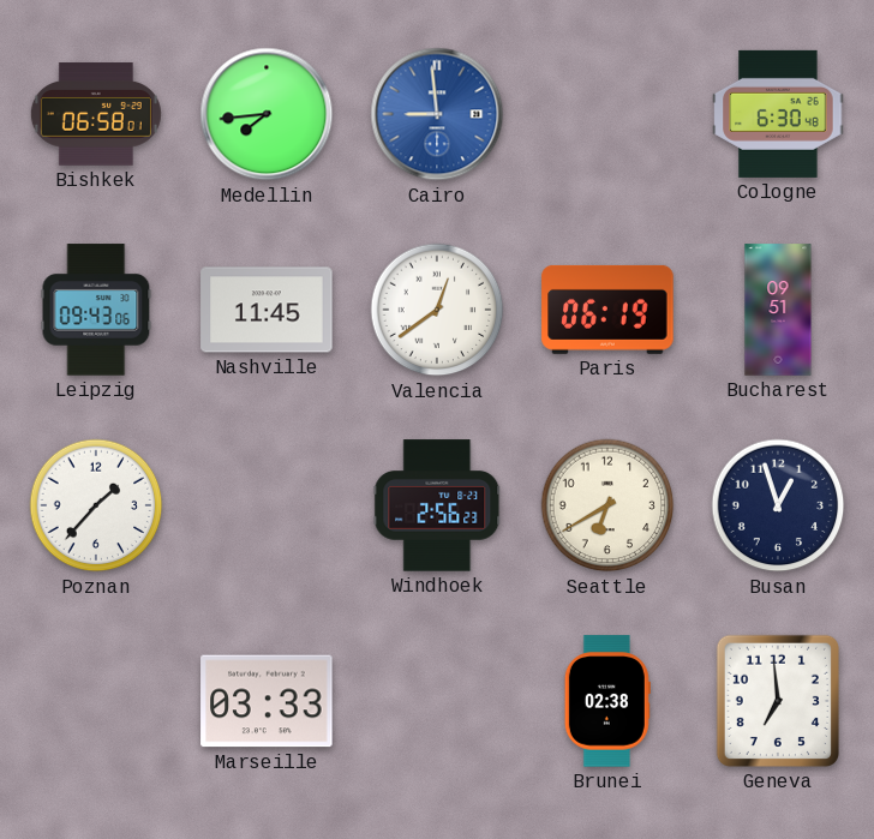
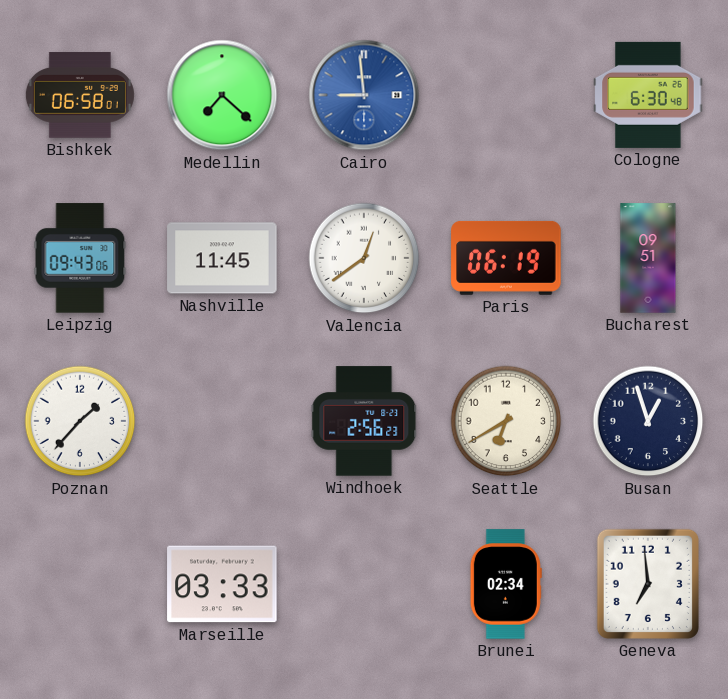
Medellin: 7:44 -> 7:22 (222, 95)
Brunei: 02:38 -> 02:34 (506, 584)
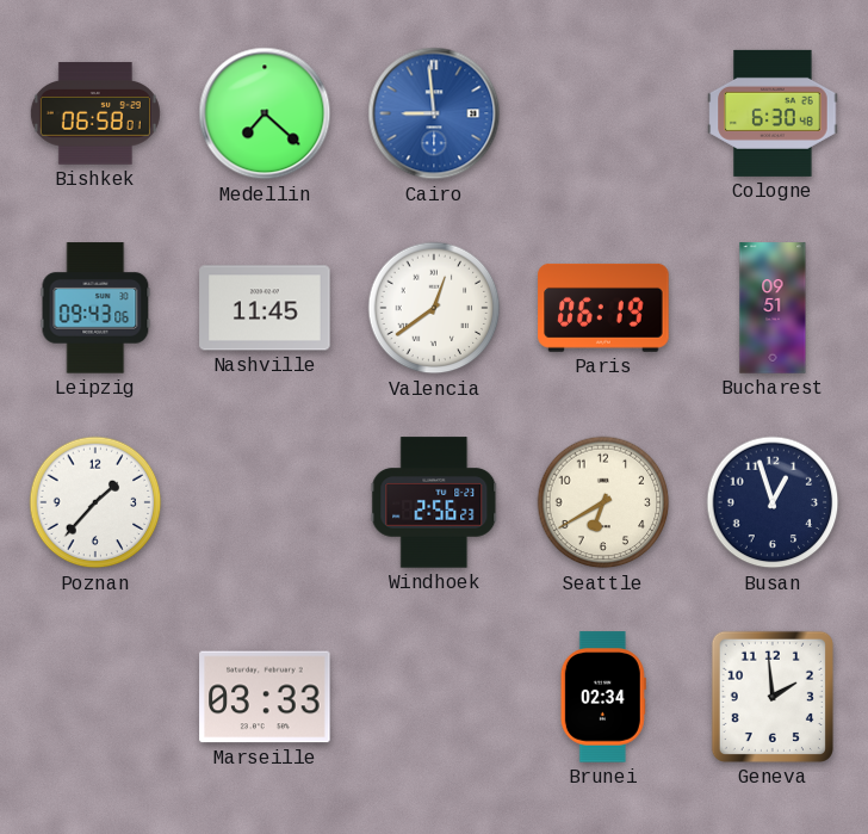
Geneva: 6:59 -> 1:59 (773, 697)
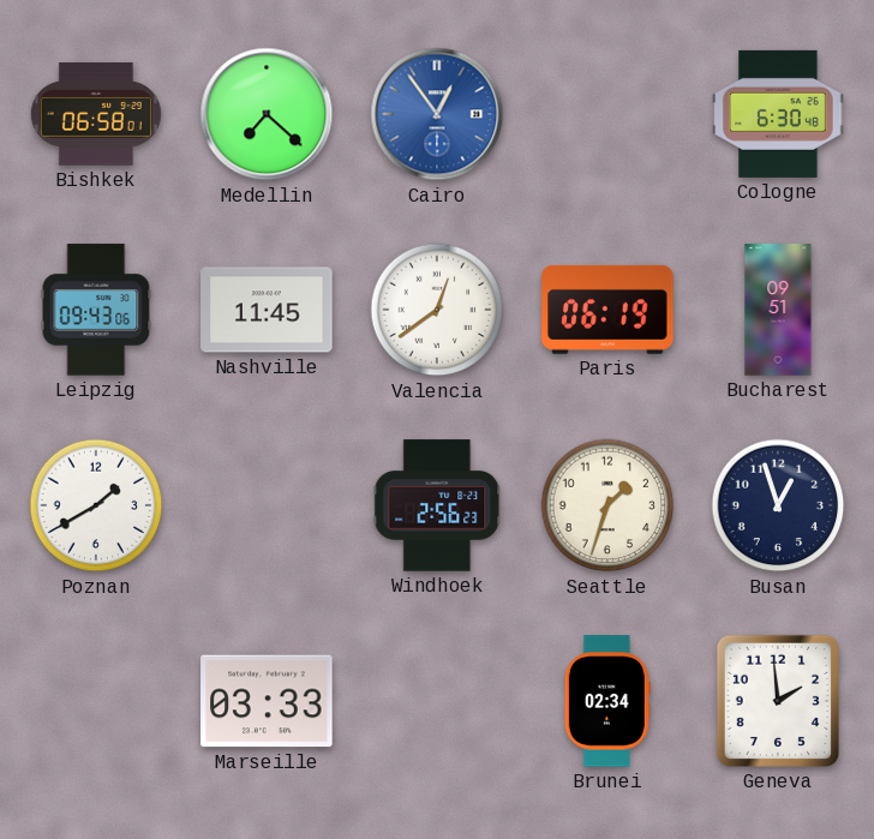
Cairo: 8:59 -> 12:54 (437, 114)
Poznan: 1:37 -> 1:40 (96, 505)
Seattle: 6:40 -> 1:33 (607, 505)
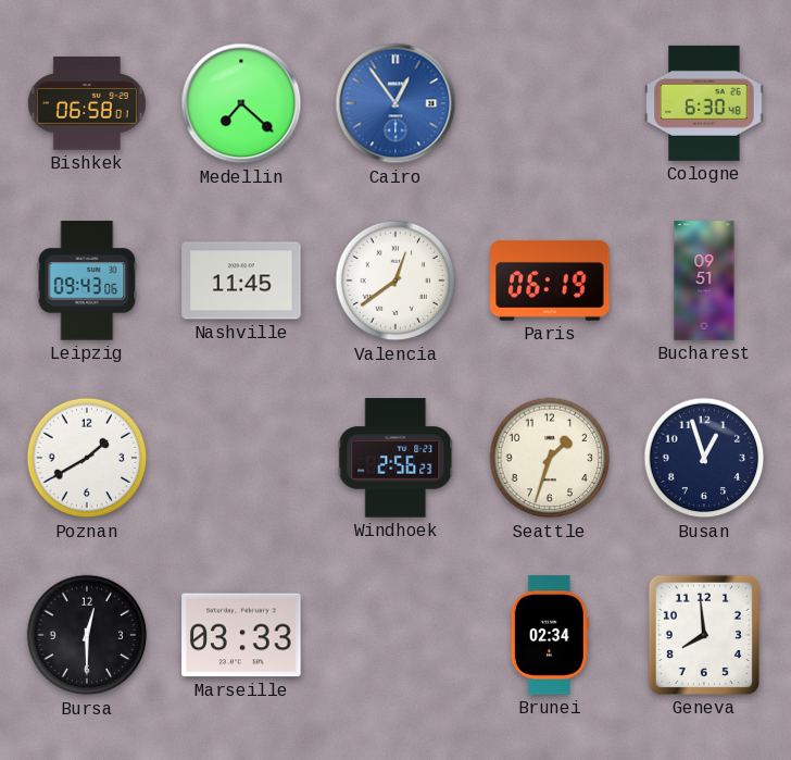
Bursa: none -> 12:30 (87, 635)
Geneva: 1:59 -> 7:59 (704, 635)
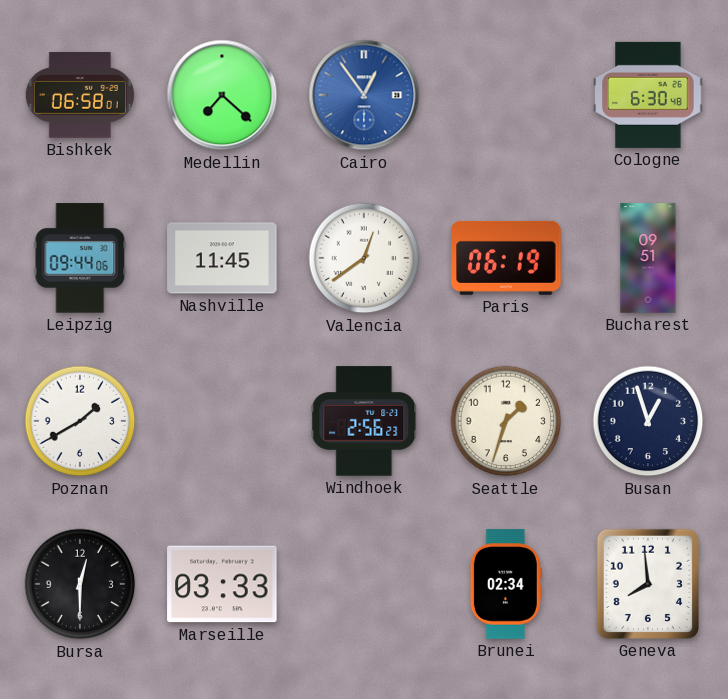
Leipzig: 09:43 -> 09:44 (80, 258)
